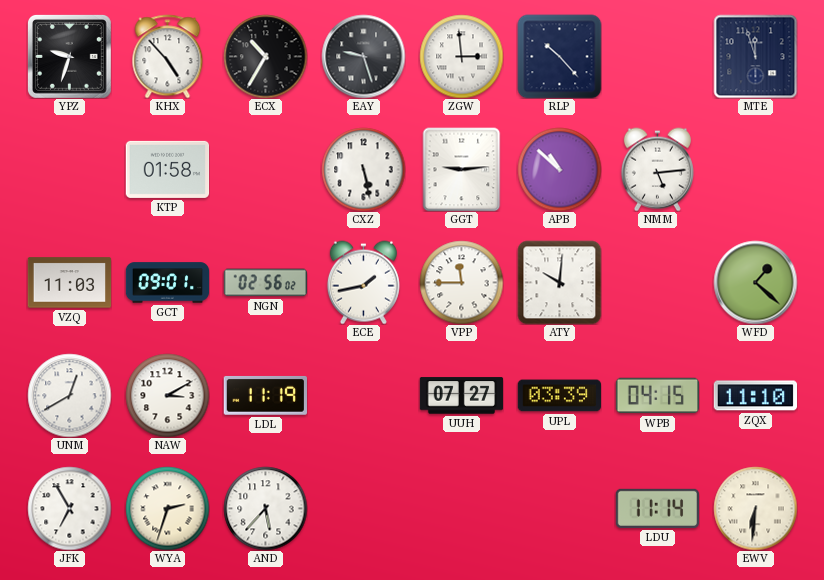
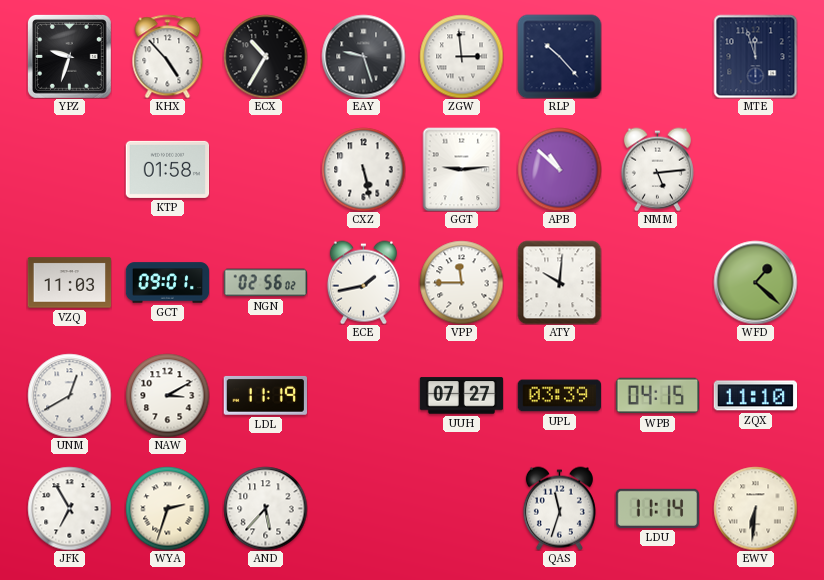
QAS: none -> 11:33 (559, 508)
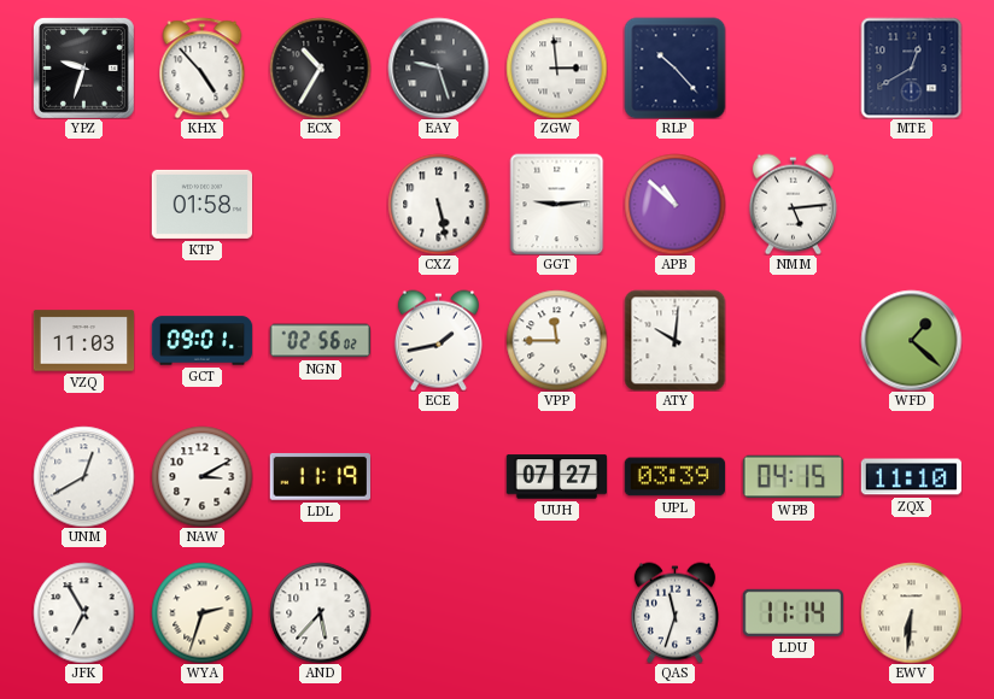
MTE: 11:57 -> 12:40 (911, 67)
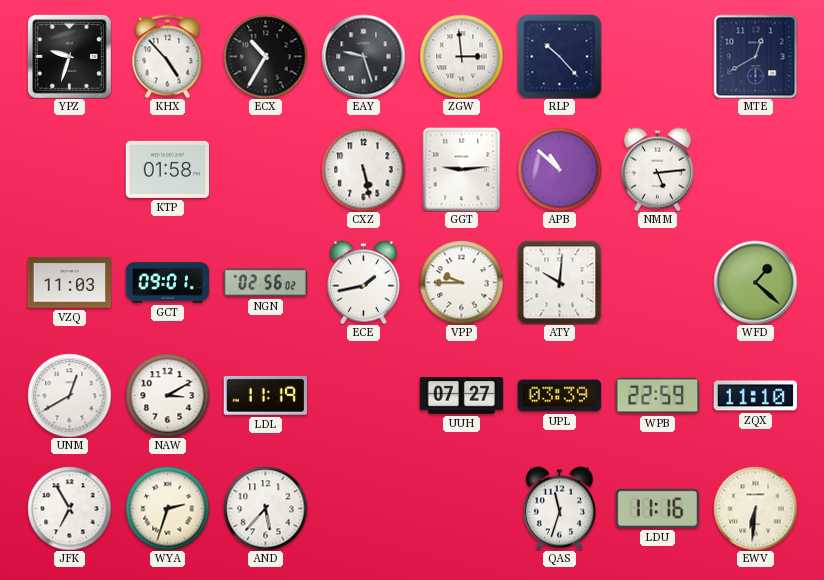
VPP: 11:45 -> 9:45 (461, 282)
WPB: 04:15 -> 22:59 (657, 396)
LDU: 11:14 -> 11:16 (657, 508)
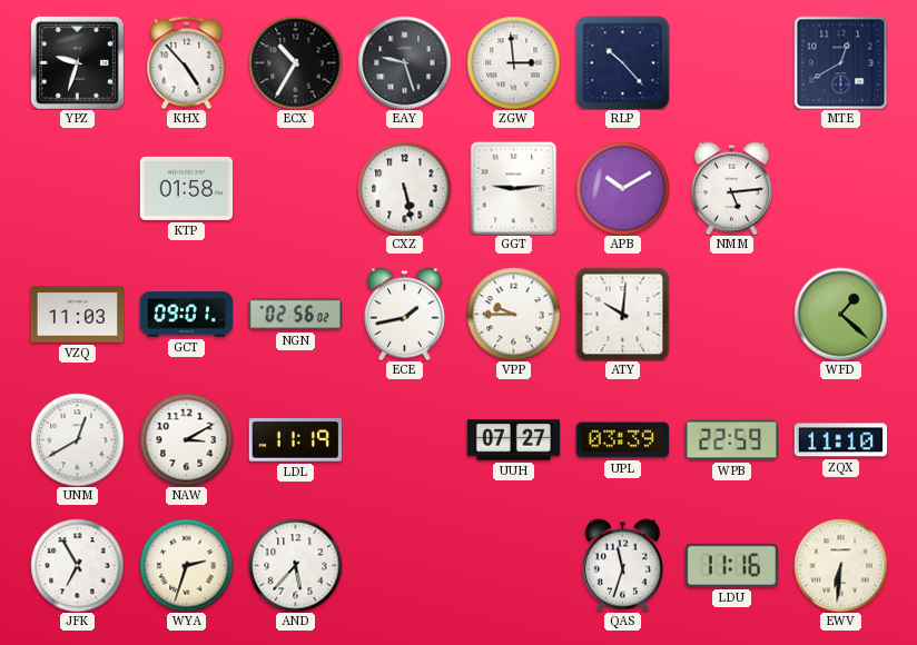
APB: 10:52 -> 10:10 (622, 188)
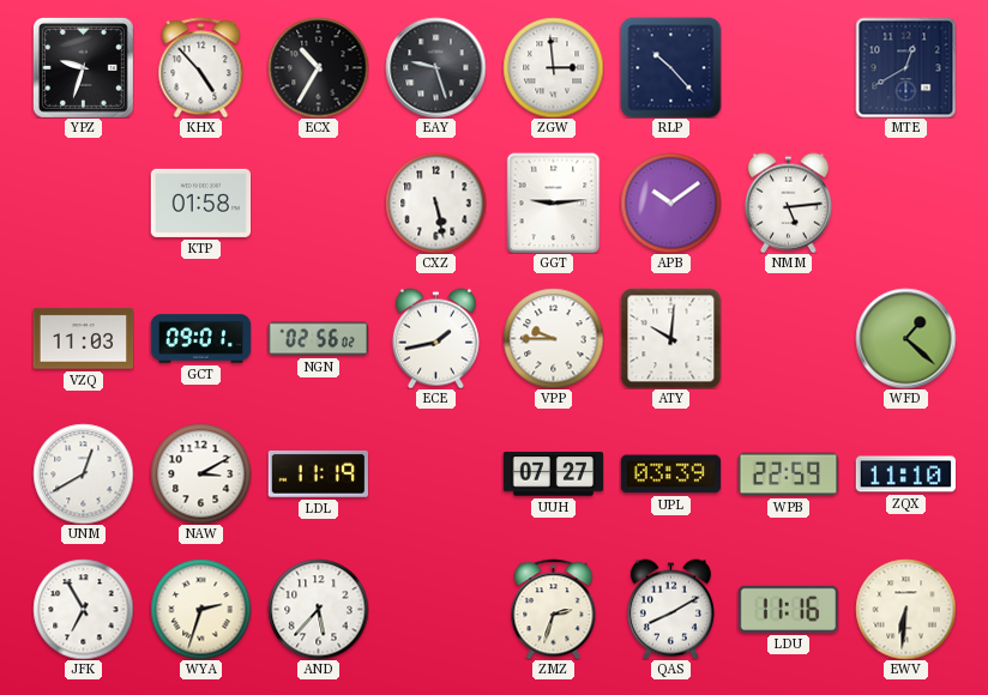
APB: 10:10 -> 10:09 (670, 203)
ZMZ: none -> 2:33 (554, 609)
QAS: 11:33 -> 8:10 (670, 609)
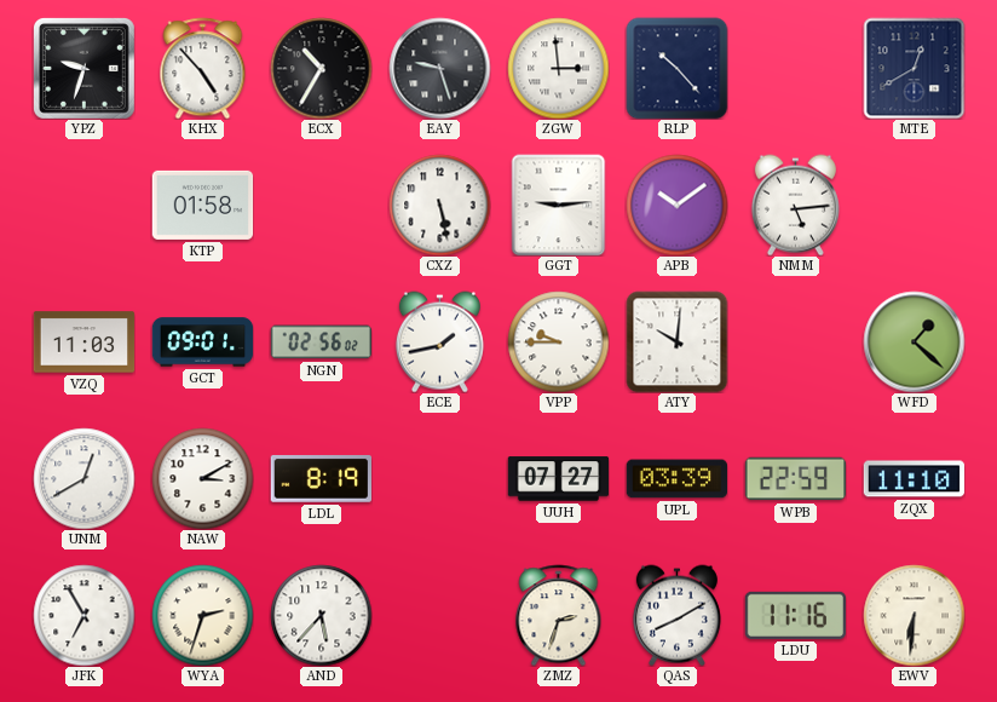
LDL: 11:19 -> 8:19 (321, 478)
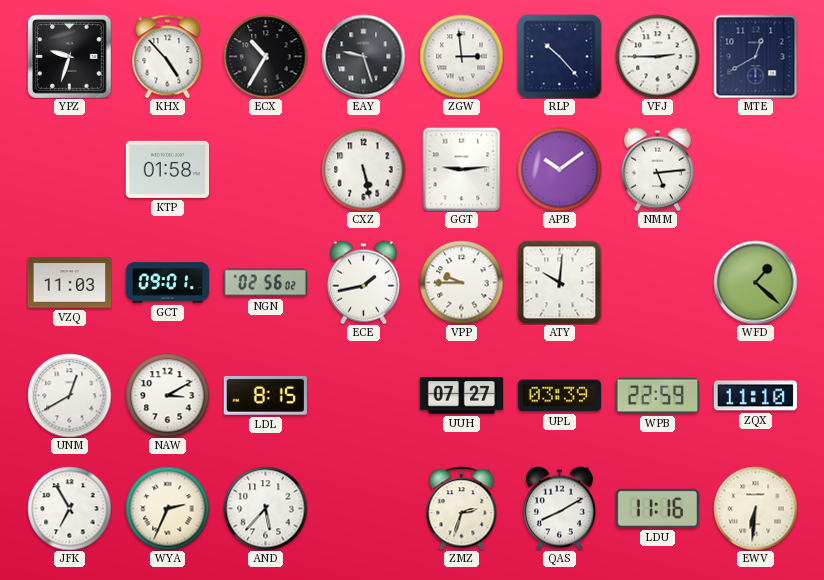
VFJ: none -> 2:45 (657, 56)
LDL: 8:19 -> 8:15 (265, 395)
WYA: 2:33 -> 2:34 (167, 508)
